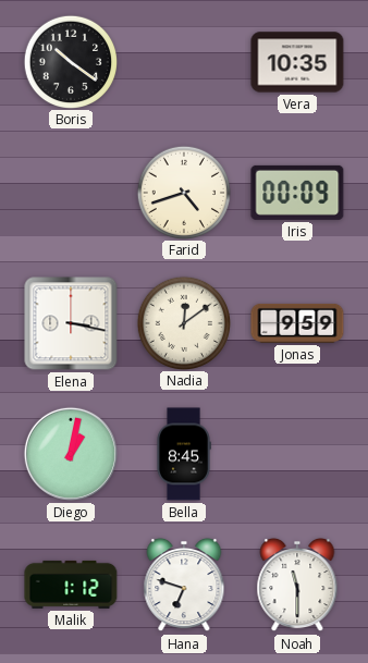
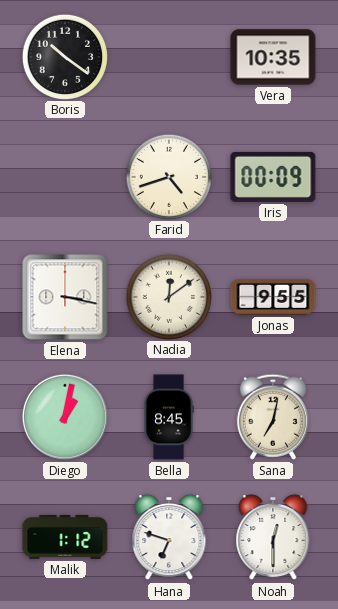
Jonas: 9:59 -> 9:55 (273, 297)
Sana: none -> 7:02 (273, 417)
Noah: 11:30 -> 12:30 (273, 537)
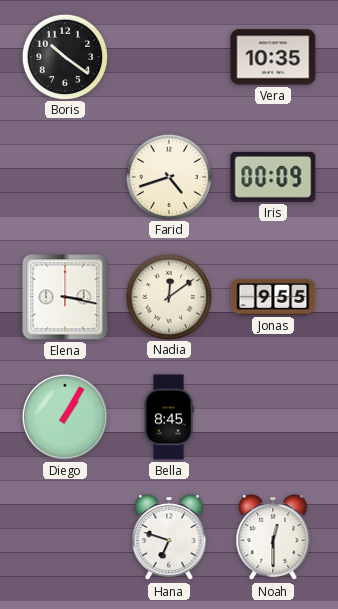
Diego: 1:02 -> 1:05 (65, 417)
Sana: 7:02 -> none (273, 417)
Malik: 1:12 -> none (65, 537)
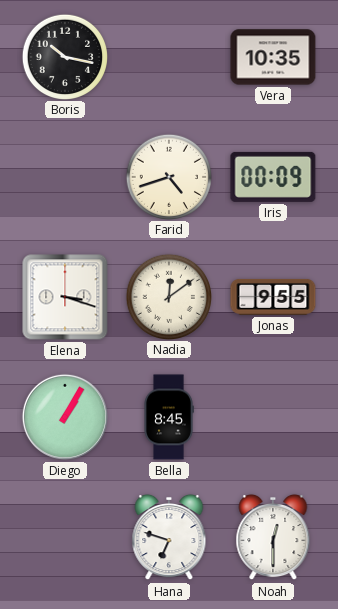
Boris: 10:21 -> 10:17 (64, 56)
Elena: 3:17 -> 3:18 (65, 297)
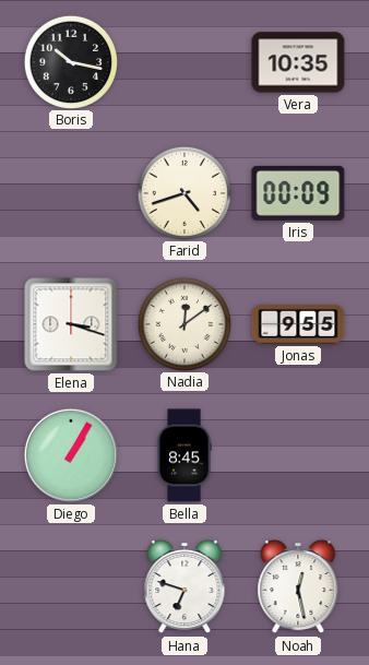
Noah: 12:30 -> 12:28 (298, 586)
